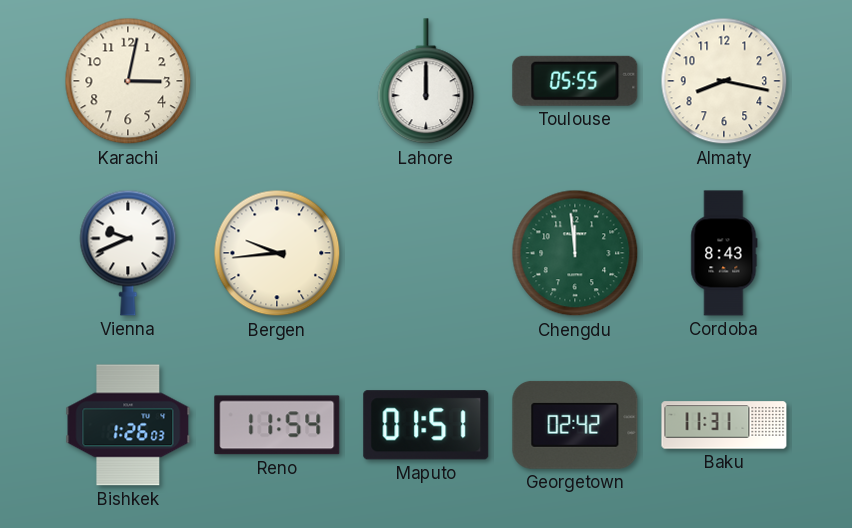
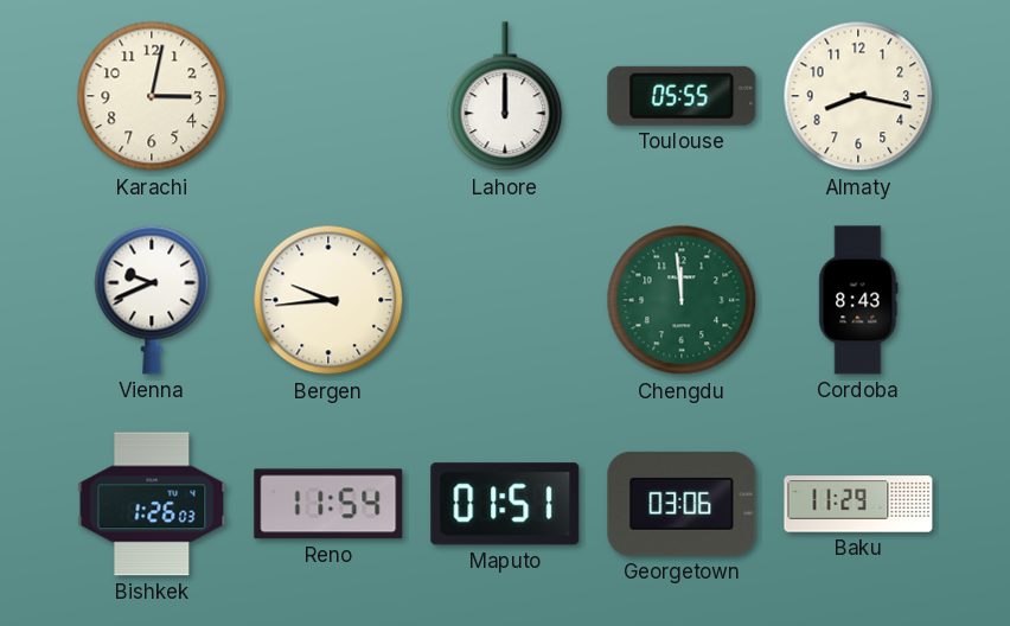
Georgetown: 02:42 -> 03:06 (682, 504)
Baku: 11:31 -> 11:29 (858, 504)
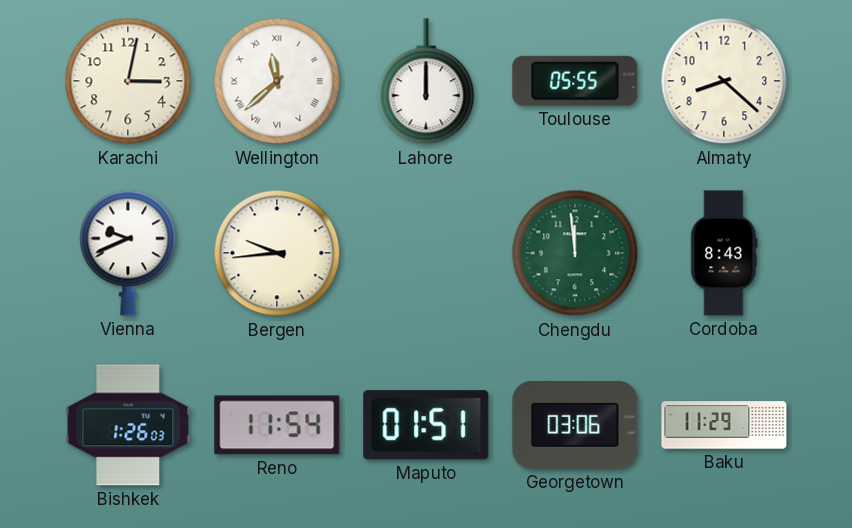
Wellington: none -> 11:38 (277, 81)
Almaty: 8:17 -> 8:22 (724, 81)
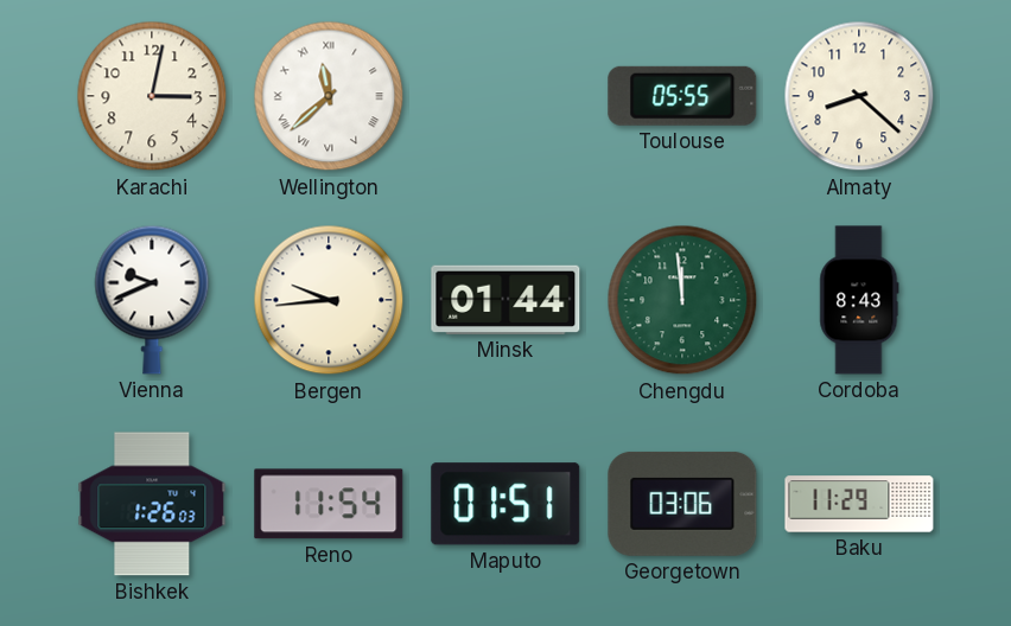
Lahore: 12:00 -> none (426, 82)
Minsk: none -> 01:44 (506, 300)
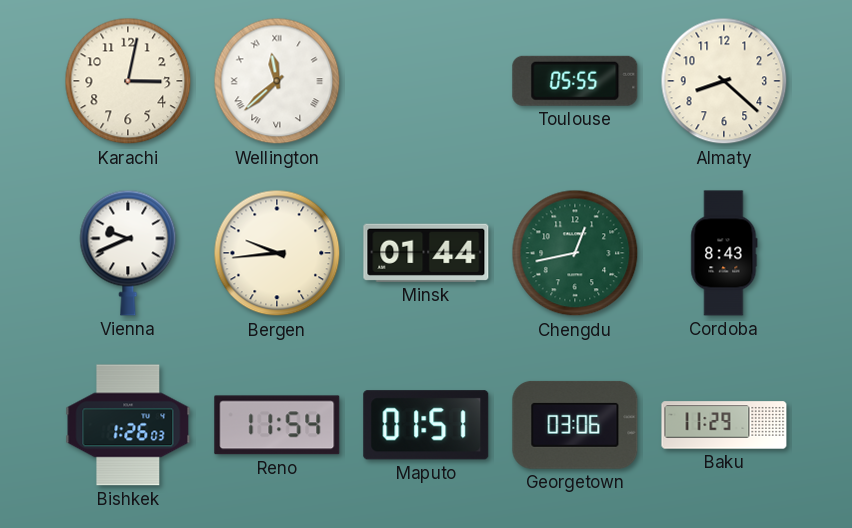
Chengdu: 11:59 -> 12:43 (575, 253)
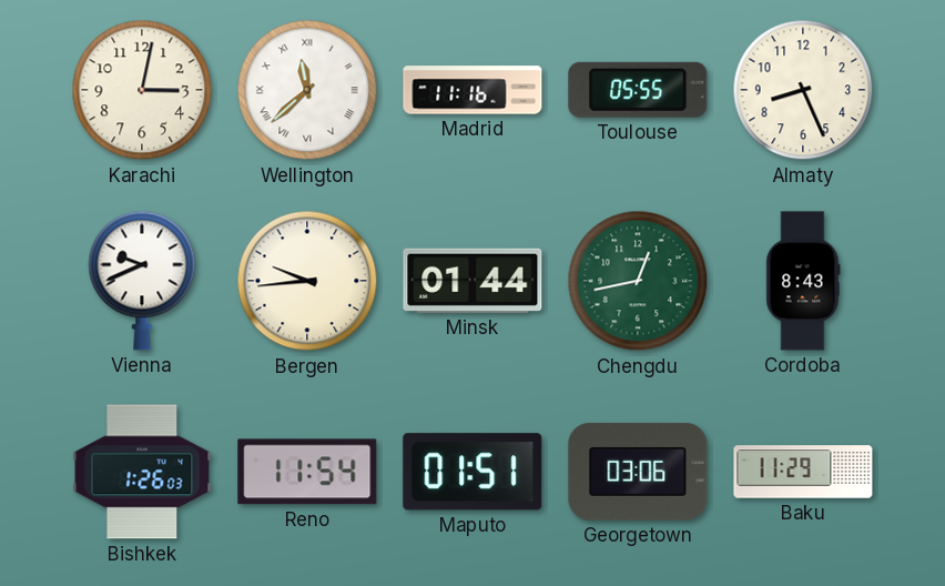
Madrid: none -> 11:16 (472, 90)
Almaty: 8:22 -> 8:26 (803, 90)
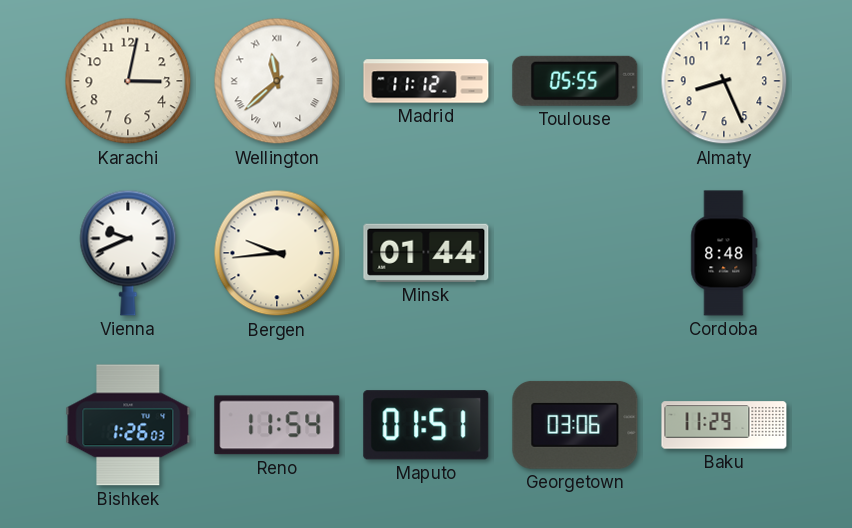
Madrid: 11:16 -> 11:12 (426, 81)
Chengdu: 12:43 -> none (638, 281)
Cordoba: 8:43 -> 8:48 (724, 253)
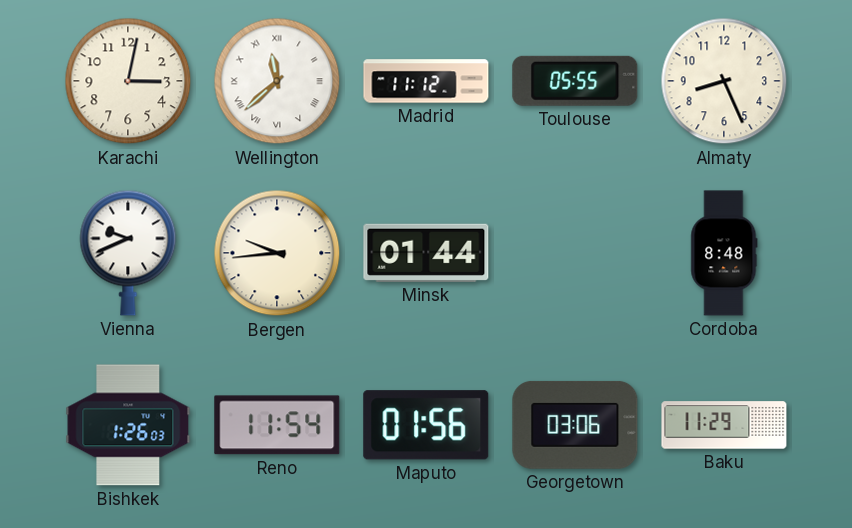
Maputo: 01:51 -> 01:56 (426, 425)
